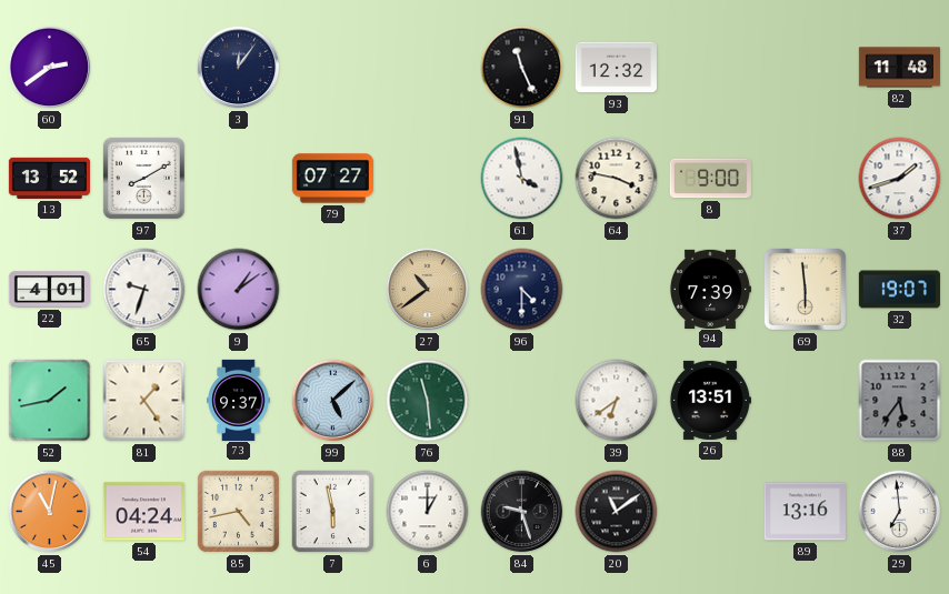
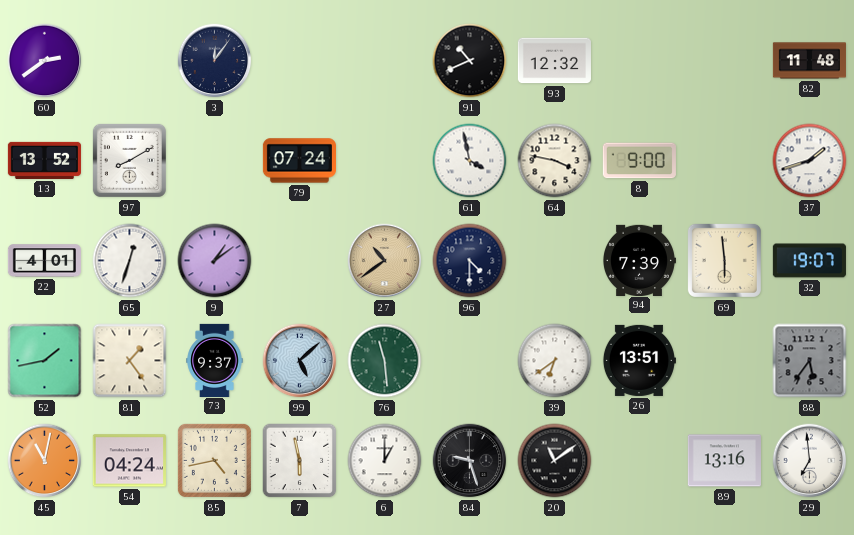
91: 11:26 -> 10:41 (470, 61)
79: 07:27 -> 07:24 (299, 161)
65: 9:33 -> 12:33 (130, 261)
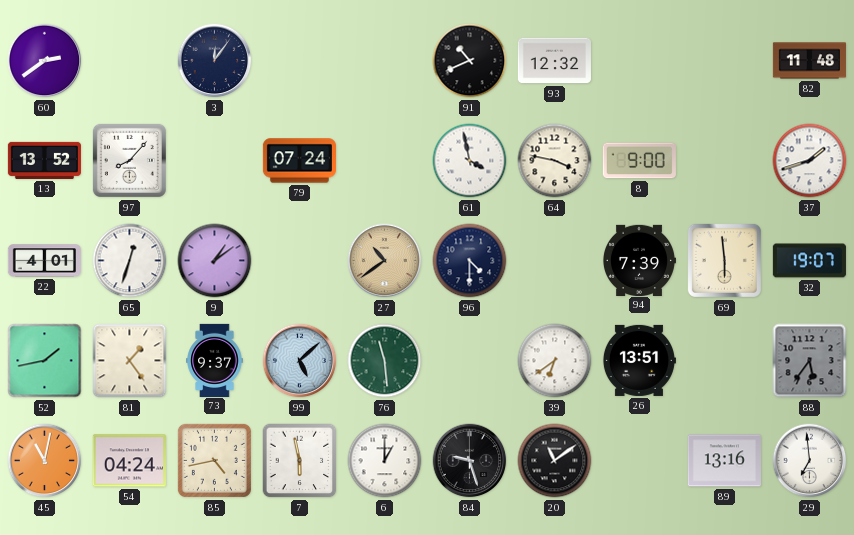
97: 8:10 -> 8:07 (129, 160)
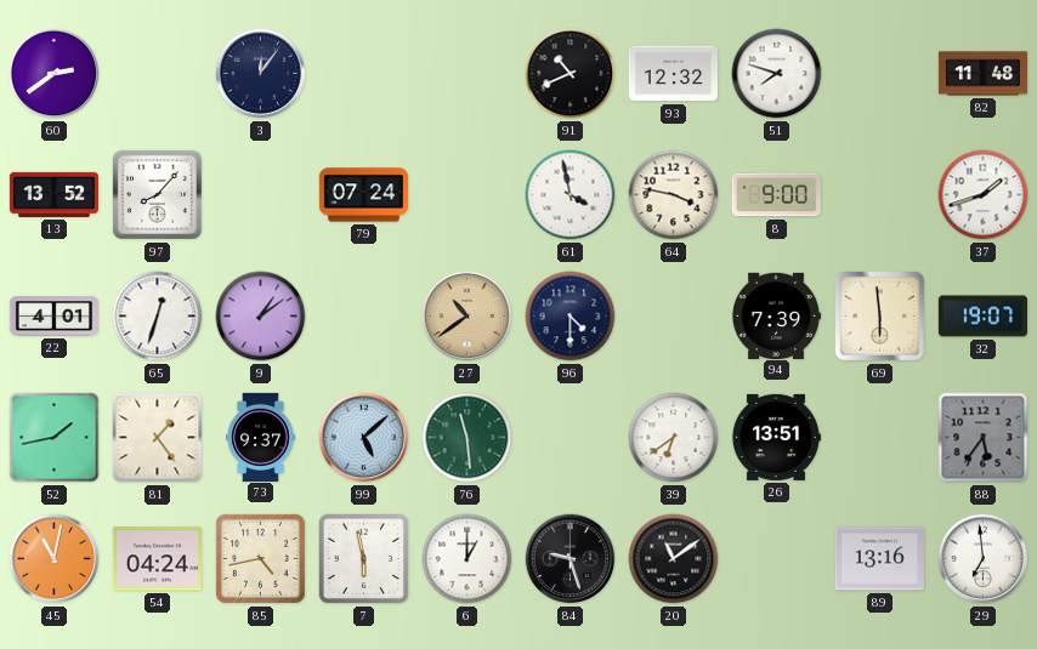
51: none -> 7:48 (777, 74)
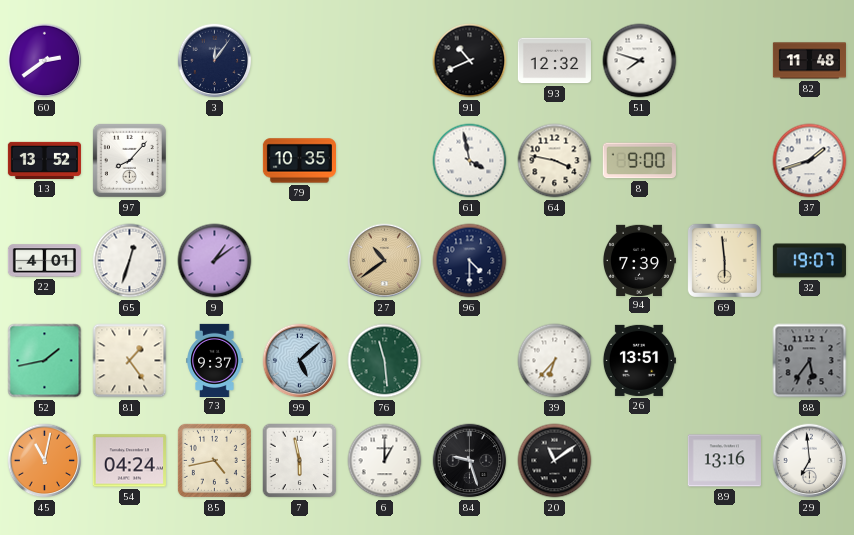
79: 07:24 -> 10:35 (299, 161)
39: 6:39 -> 6:37 (555, 361)
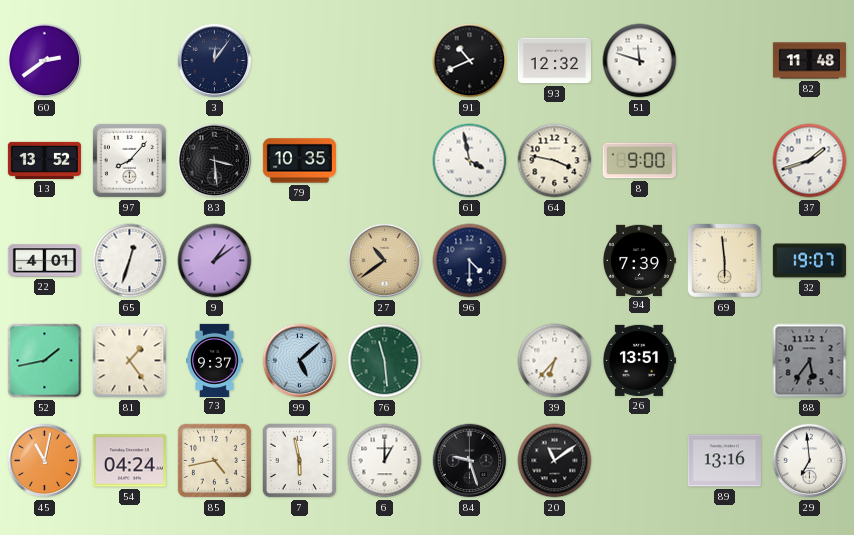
51: 7:48 -> 11:48 (640, 61)
83: none -> 3:29 (215, 161)
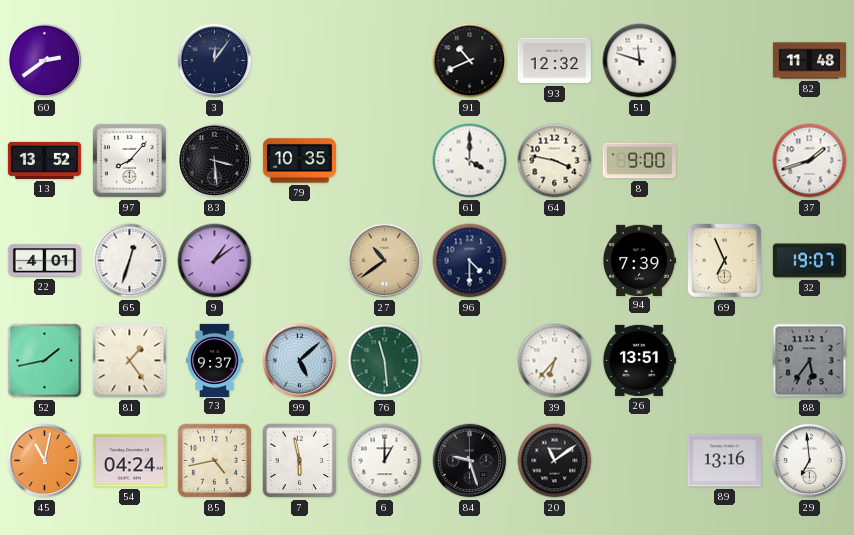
61: 3:58 -> 4:00 (470, 161)
69: 5:59 -> 6:56 (724, 260)
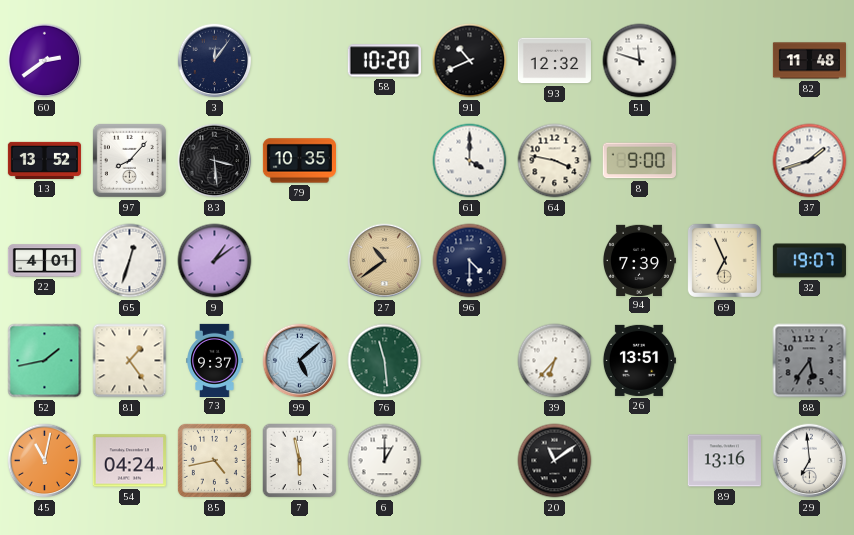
58: none -> 10:20 (384, 61)
84: 9:27 -> none (470, 461)
